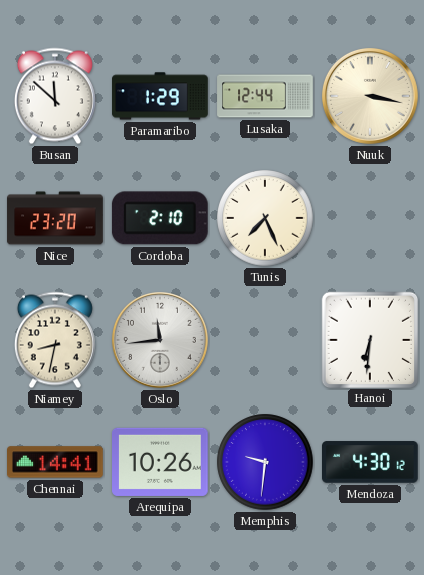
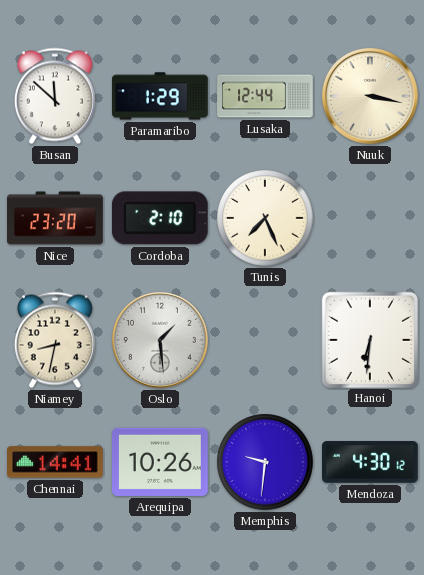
Oslo: 11:44 -> 1:29 (160, 340)
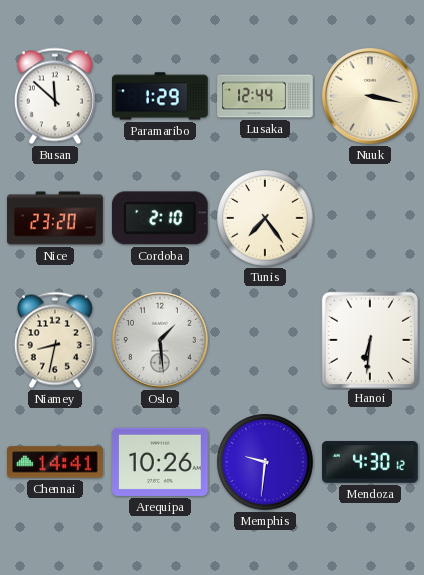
Tunis: 7:26 -> 7:24 (265, 218)
